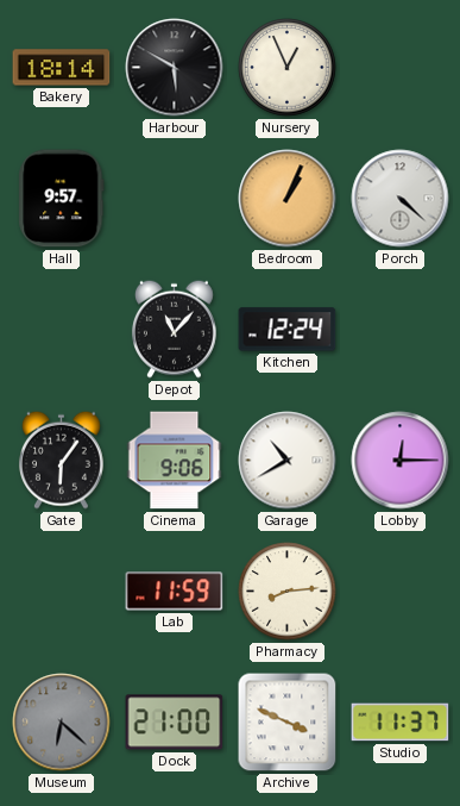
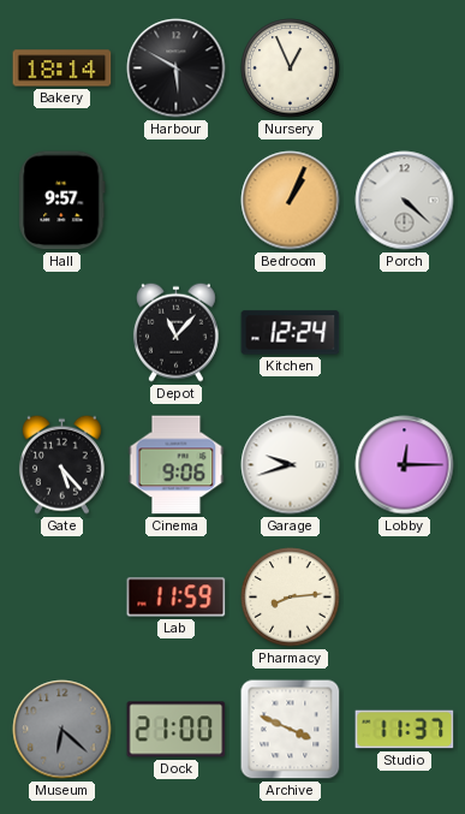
Gate: 6:06 -> 5:23 (61, 464)
Garage: 10:40 -> 9:42 (291, 465)
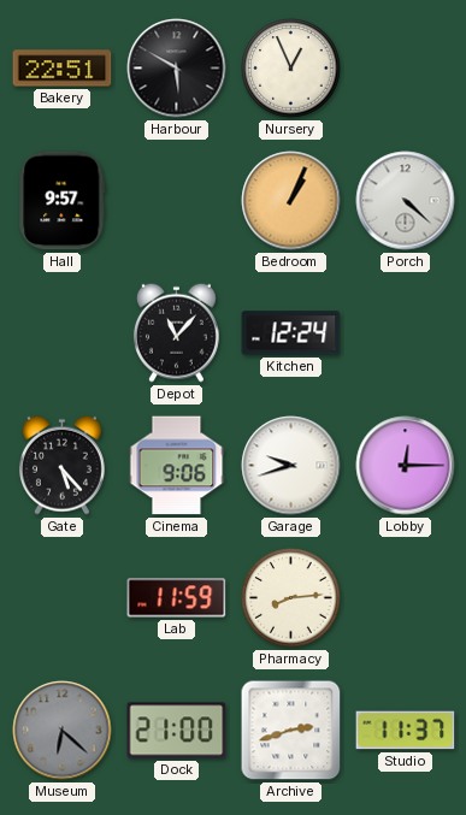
Bakery: 18:14 -> 22:51 (63, 69)
Archive: 3:49 -> 2:42 (291, 731)
